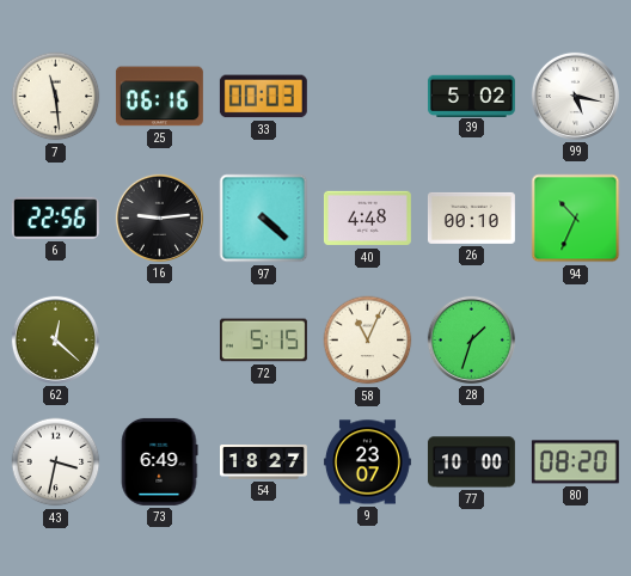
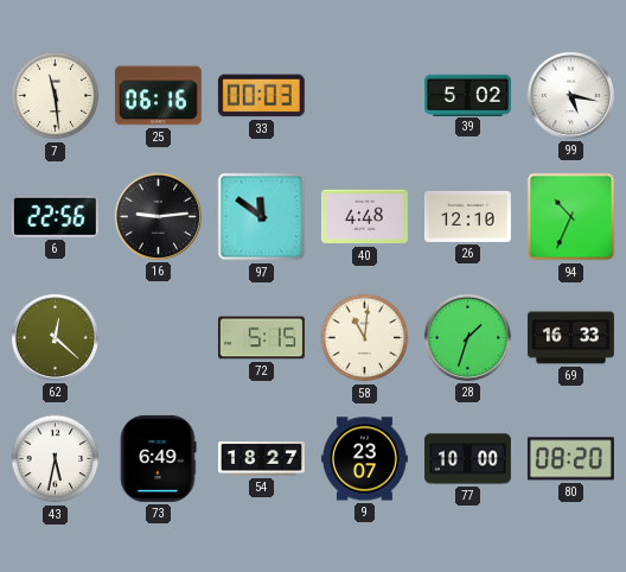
97: 4:22 -> 11:51 (262, 217)
26: 00:10 -> 12:10 (467, 216)
58: 11:04 -> 11:01 (365, 338)
69: none -> 16:33 (570, 338)
43: 3:32 -> 5:32 (56, 459)
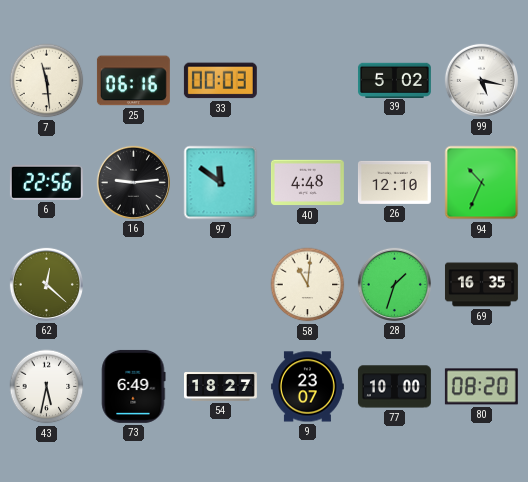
72: 5:15 -> none (261, 338)
69: 16:33 -> 16:35 (481, 285)
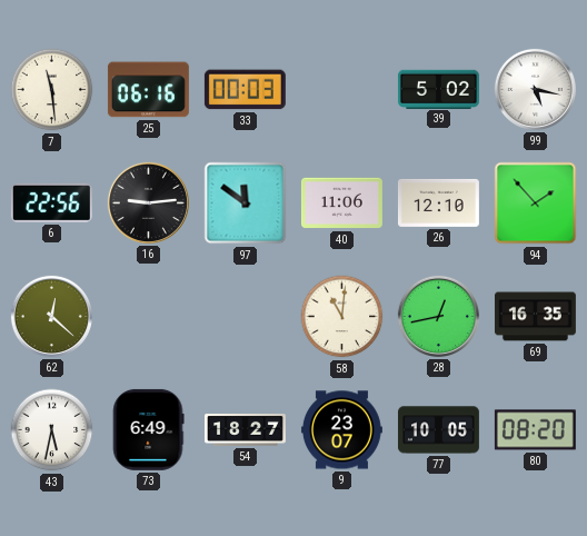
40: 4:48 -> 11:06 (341, 204)
94: 10:34 -> 1:53 (536, 204)
28: 1:33 -> 12:43 (438, 316)
77: 10:00 -> 10:05 (438, 430)
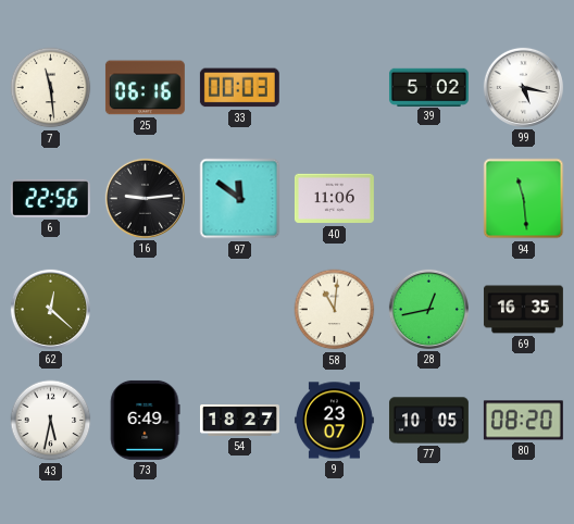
26: 12:10 -> none (438, 202)
94: 1:53 -> 11:29 (524, 199)
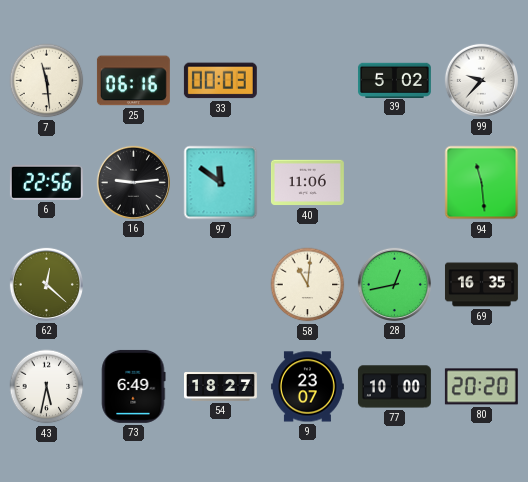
99: 5:17 -> 9:37 (481, 80)
77: 10:05 -> 10:00 (394, 387)
80: 08:20 -> 20:20 (481, 387)
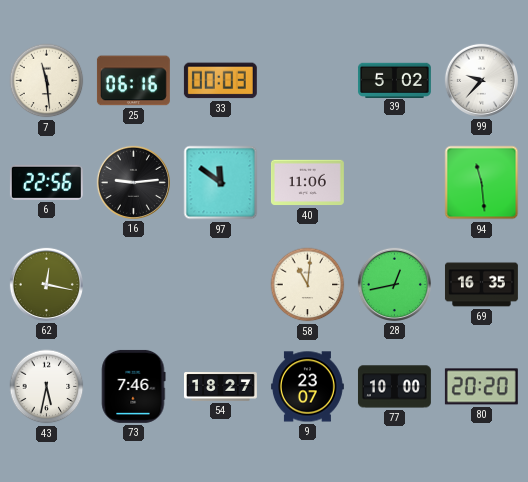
62: 12:22 -> 12:17 (46, 284)
73: 6:49 -> 7:46 (133, 386)
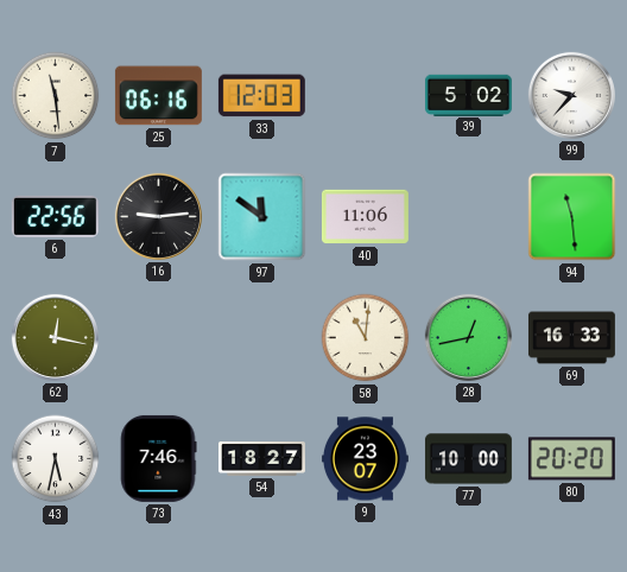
33: 00:03 -> 12:03 (261, 96)
69: 16:35 -> 16:33 (571, 338)
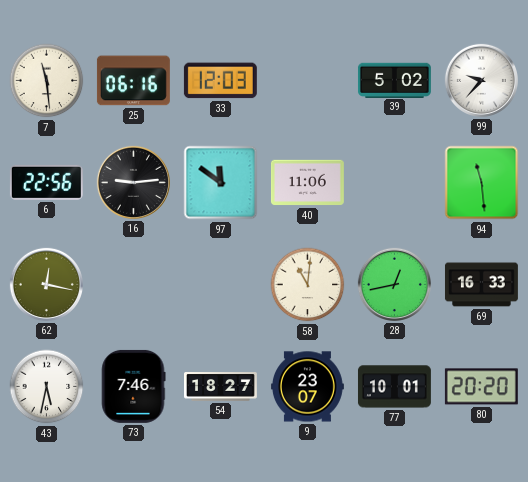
77: 10:00 -> 10:01 (394, 387)
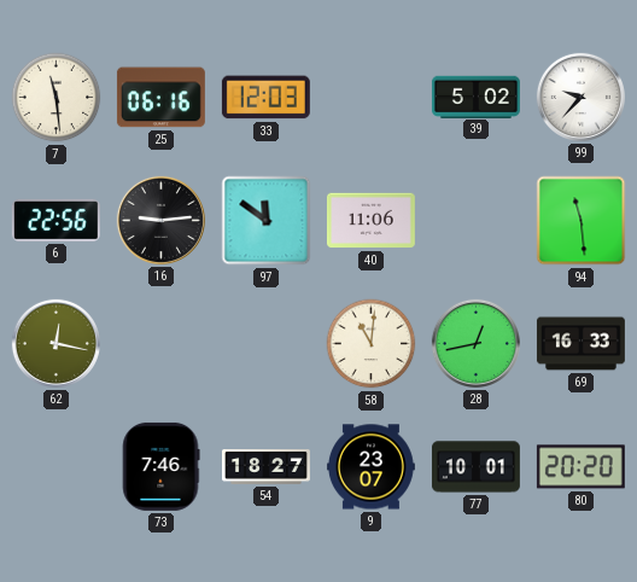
43: 5:32 -> none (47, 387)
